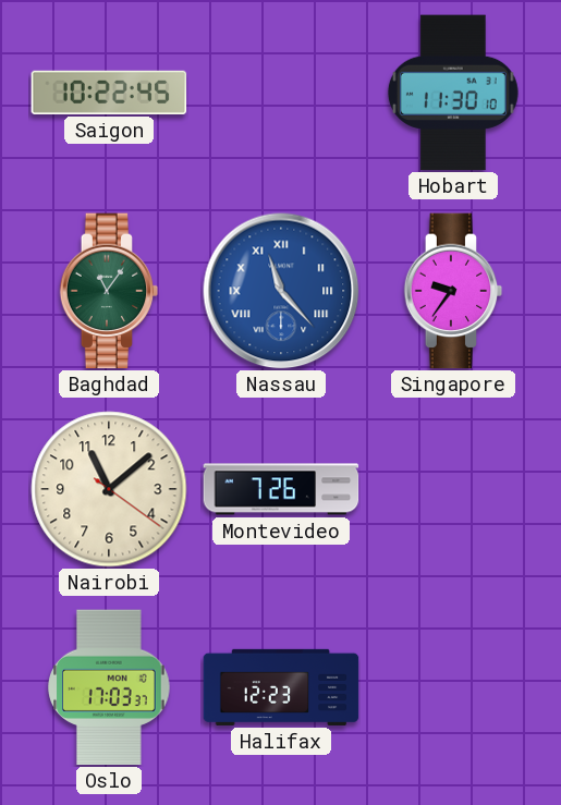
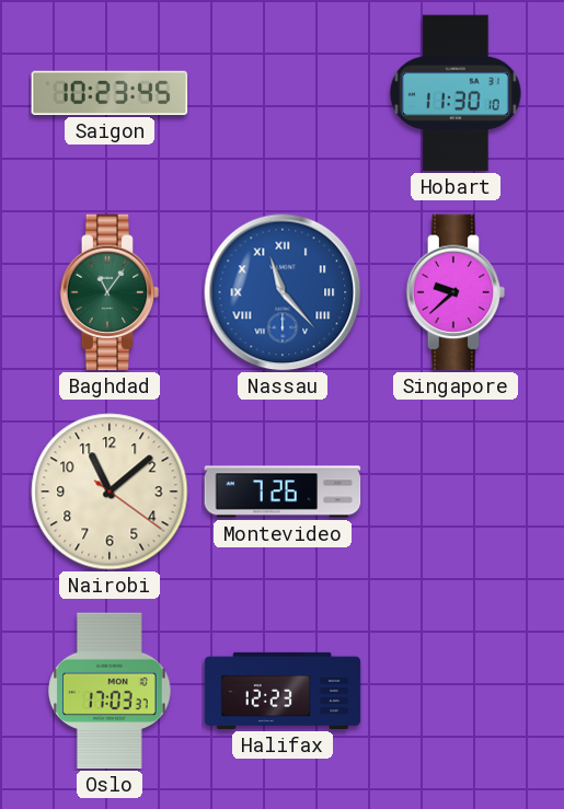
Saigon: 10:22 -> 10:23 (110, 93)
Singapore: 9:36 -> 9:38 (456, 292)
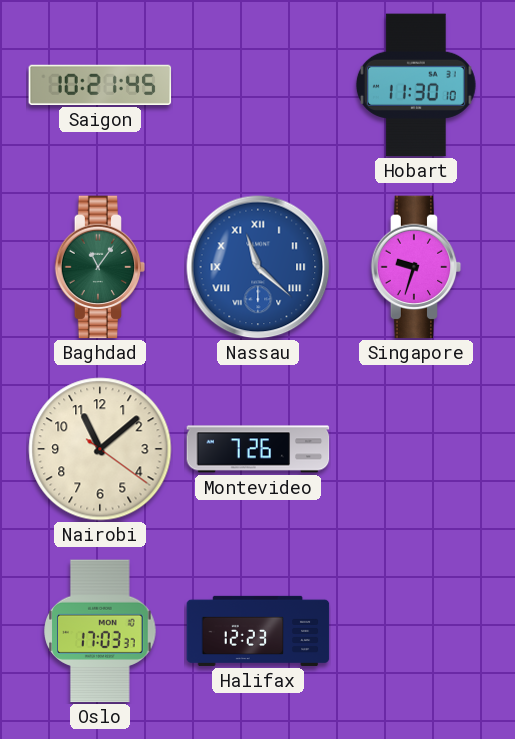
Saigon: 10:23 -> 10:21 (100, 85)
Nassau: 11:23 -> 11:22 (258, 267)
Singapore: 9:38 -> 9:33 (416, 267)
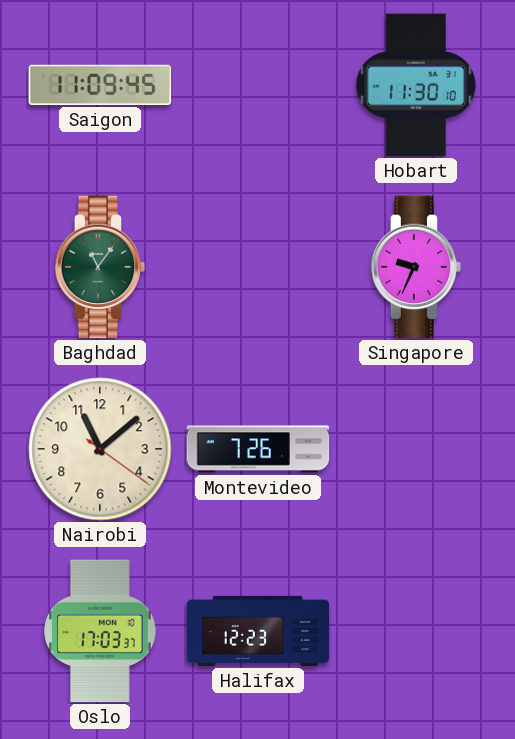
Saigon: 10:21 -> 11:09 (100, 85)
Nassau: 11:22 -> none (258, 267)
Singapore: 9:33 -> 9:34 (416, 267)
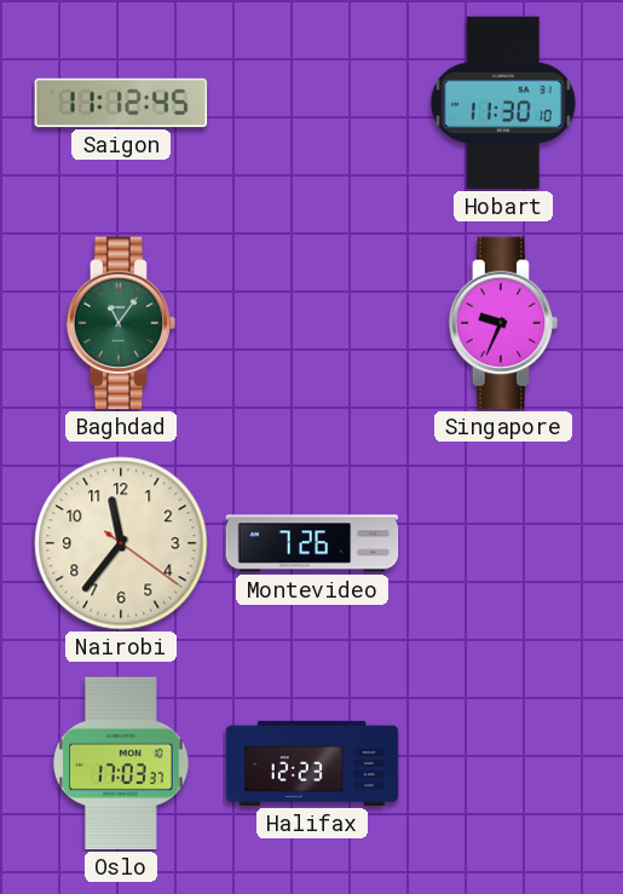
Saigon: 11:09 -> 11:12 (121, 103)
Nairobi: 11:08 -> 11:36 (121, 543)
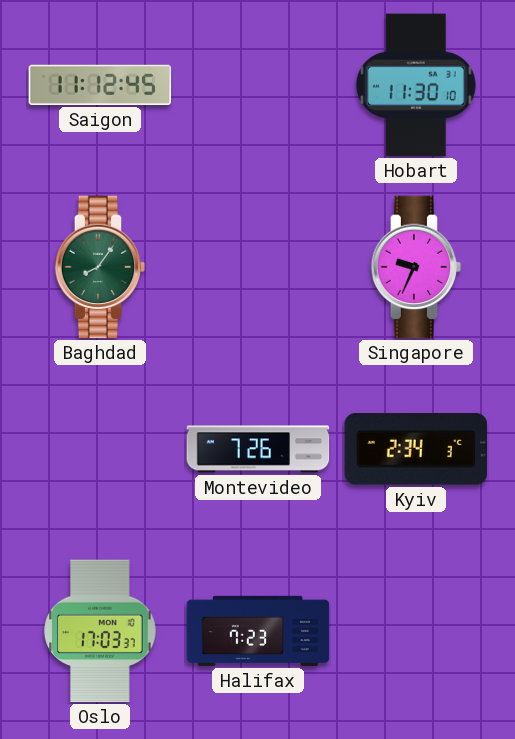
Baghdad: 11:06 -> 8:06 (100, 267)
Nairobi: 11:36 -> none (121, 543)
Kyiv: none -> 2:34 (416, 450)
Halifax: 12:23 -> 7:23 (258, 631)
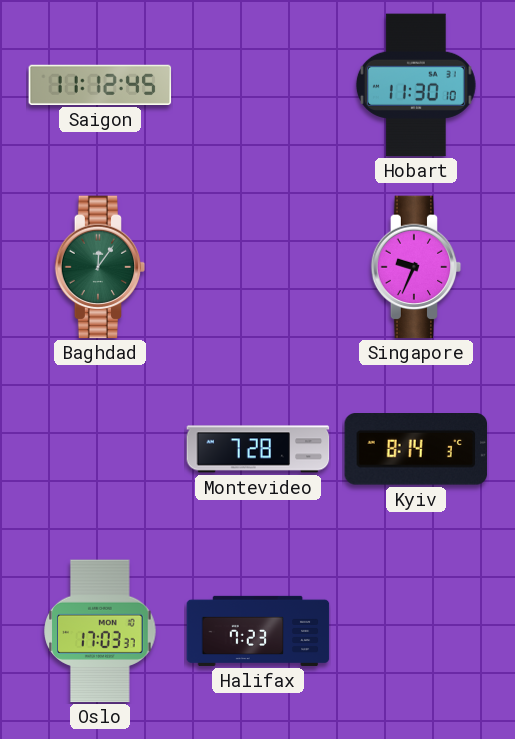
Baghdad: 8:06 -> 12:06 (100, 267)
Montevideo: 7:26 -> 7:28 (258, 449)
Kyiv: 2:34 -> 8:14 (416, 450)
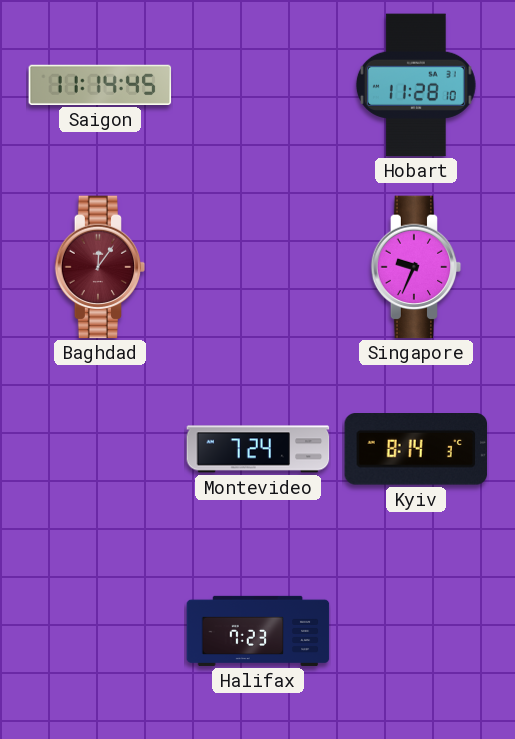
Saigon: 11:12 -> 11:14 (100, 85)
Hobart: 11:30 -> 11:28 (416, 85)
Baghdad dial: green -> burgundy (100, 267)
Montevideo: 7:28 -> 7:24 (258, 449)
Oslo: 17:03 -> none (100, 631)
